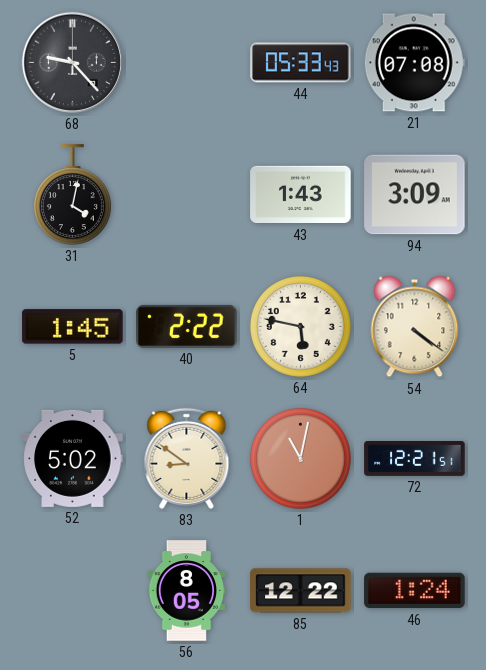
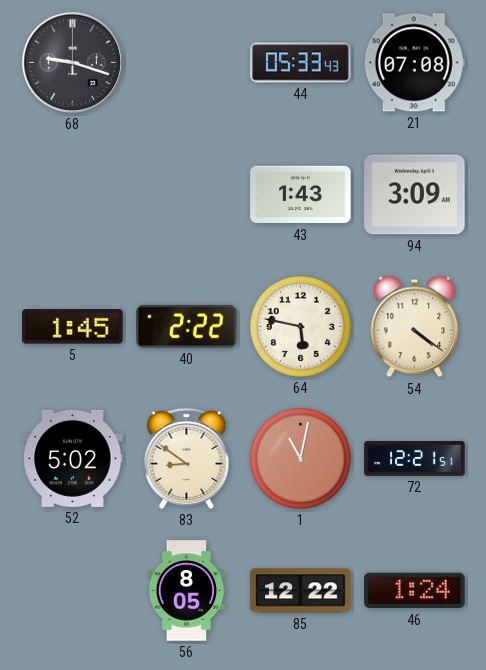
68: 9:23 -> 9:18 (72, 62)
31: 4:02 -> none (72, 195)
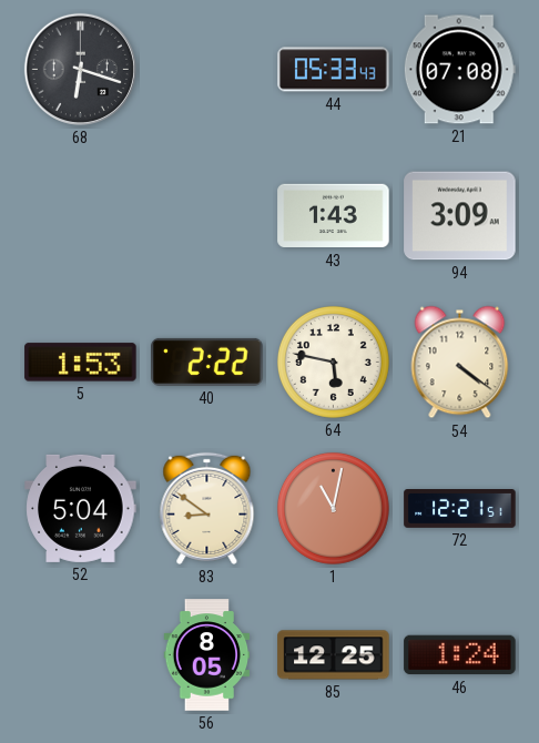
68: 9:18 -> 6:18 (80, 69)
5: 1:45 -> 1:53 (81, 363)
52: 5:02 -> 5:04 (81, 508)
85: 12:22 -> 12:25 (334, 655)
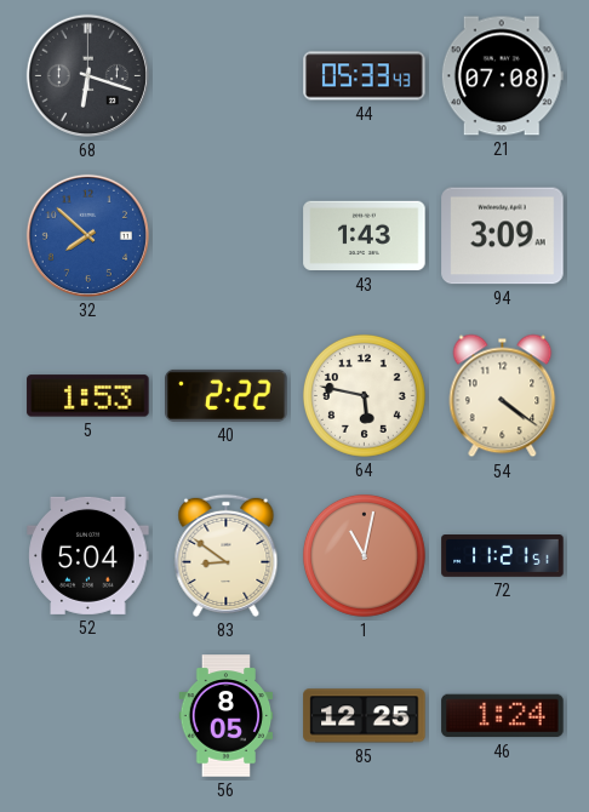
32: none -> 7:52 (87, 235)
72: 12:21 -> 11:21 (503, 556)
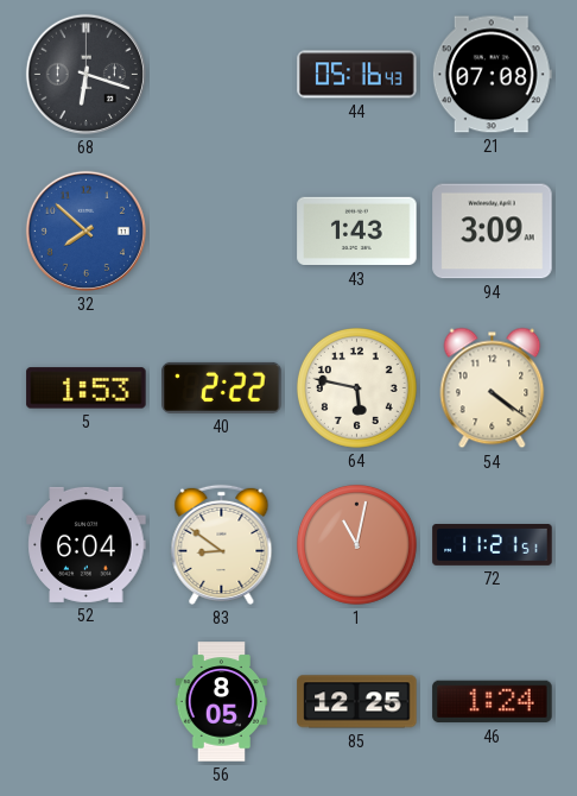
44: 05:33 -> 05:16 (357, 75)
52: 5:04 -> 6:04 (87, 544)
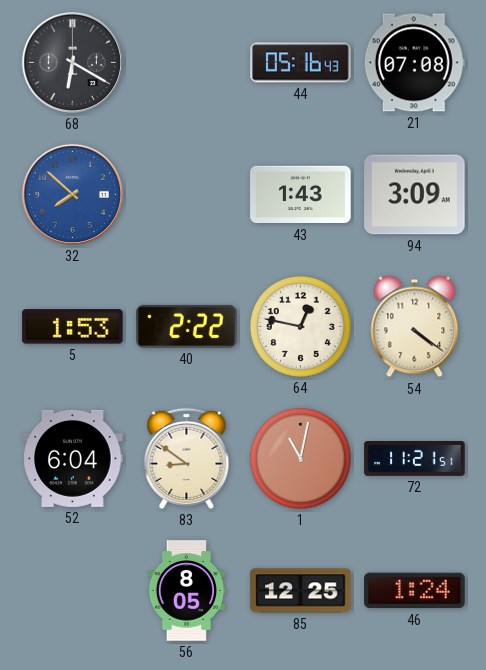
68: 6:18 -> 6:20 (72, 62)
64: 5:47 -> 12:47 (300, 326)
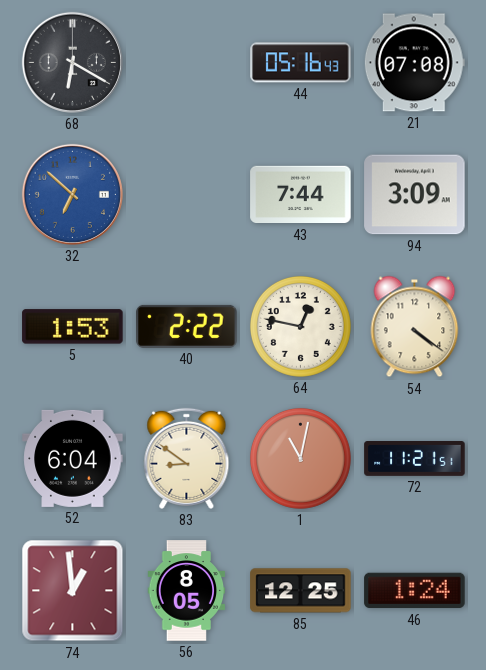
32: 7:52 -> 6:52 (72, 194)
43: 1:43 -> 7:44 (301, 195)
74: none -> 12:59 (73, 591)
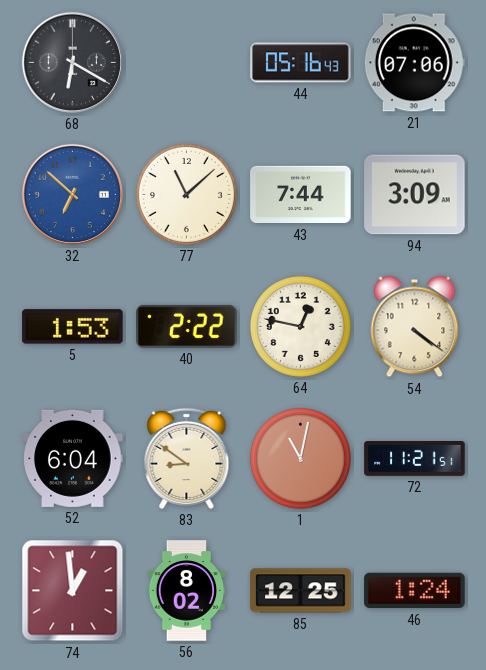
21: 07:08 -> 07:06 (414, 63)
77: none -> 11:08 (186, 194)
56: 8:05 -> 8:02 (187, 591)
